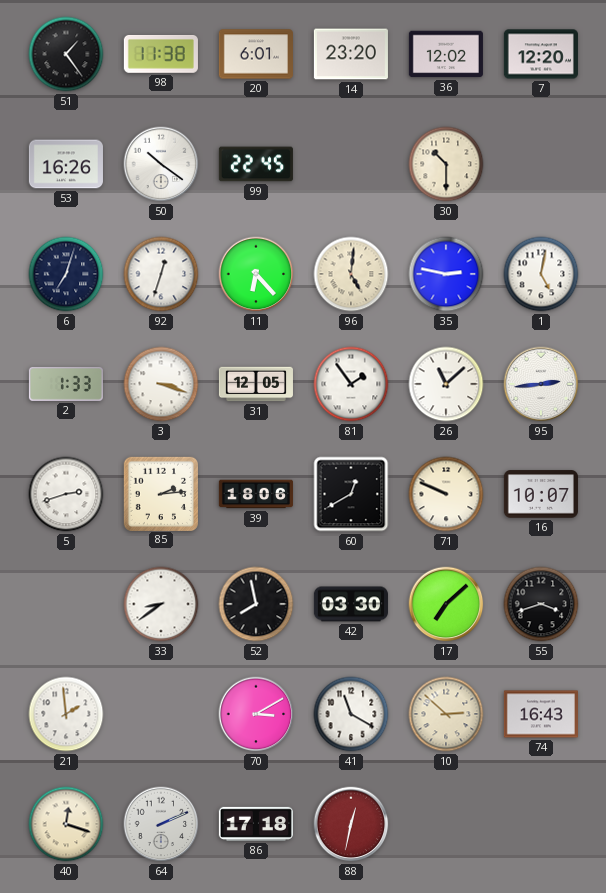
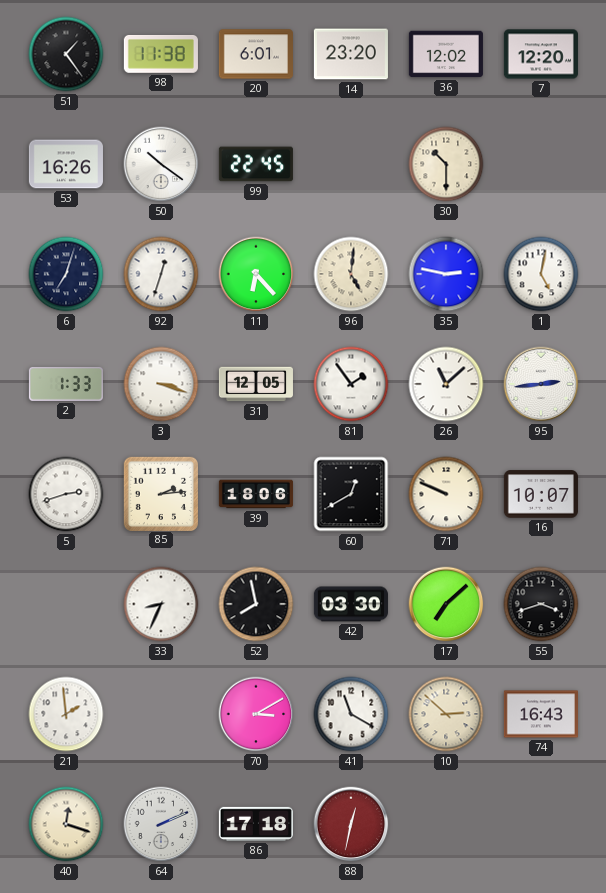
33: 8:39 -> 8:34 (161, 604)
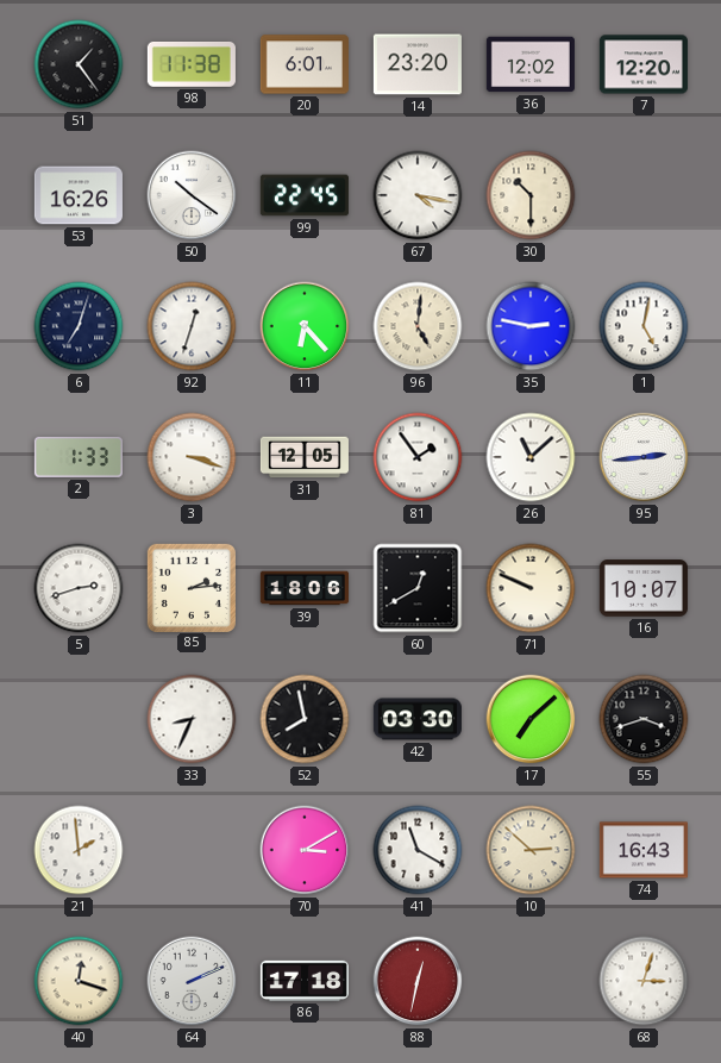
67: none -> 4:17 (418, 195)
68: none -> 3:03 (644, 981)
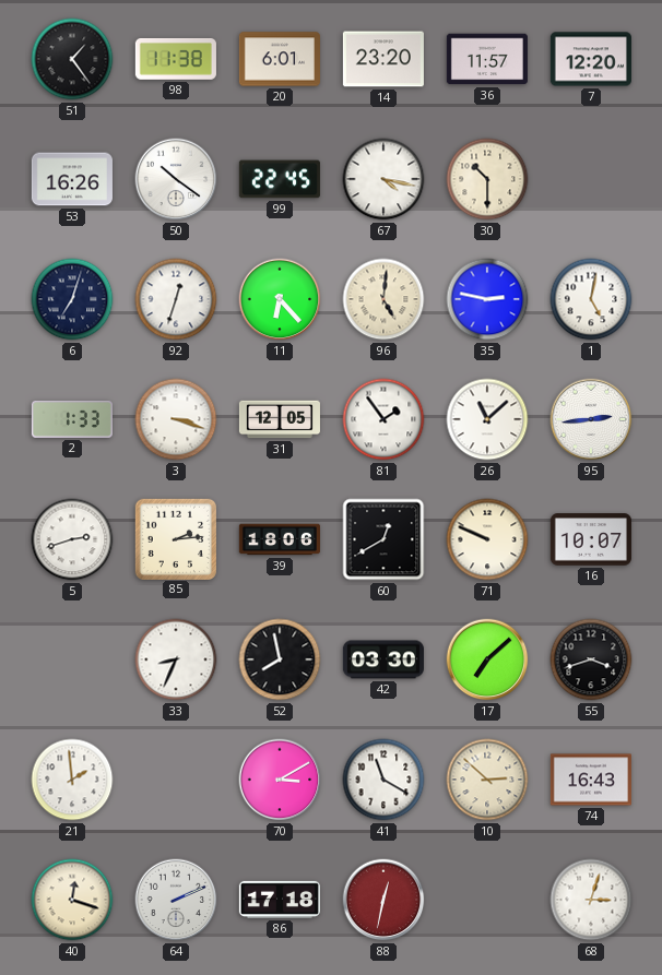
36: 12:02 -> 11:57 (487, 59)
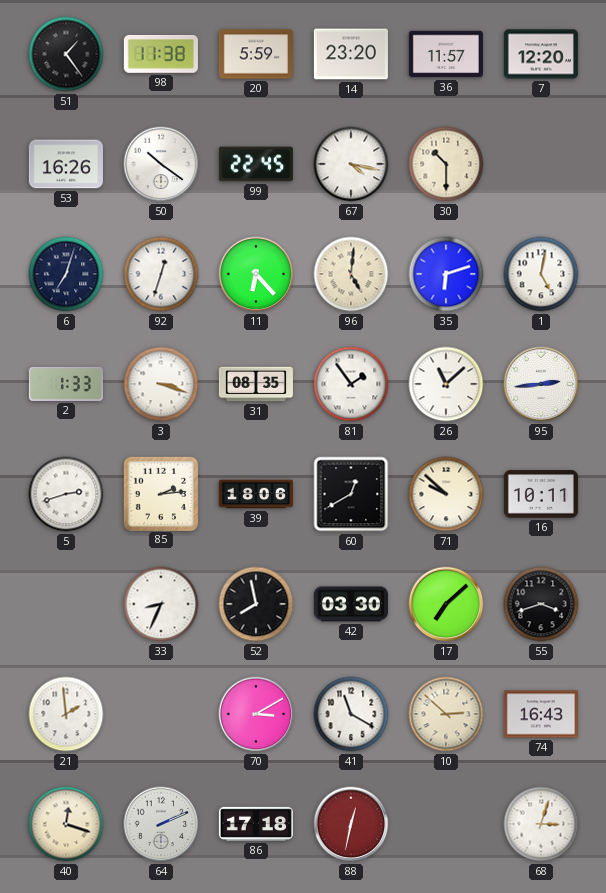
20: 6:01 -> 5:59 (256, 54)
35: 2:47 -> 6:12 (446, 274)
31: 12:05 -> 08:35 (256, 384)
71: 9:49 -> 9:52 (446, 494)
16: 10:07 -> 10:11 (541, 494)
